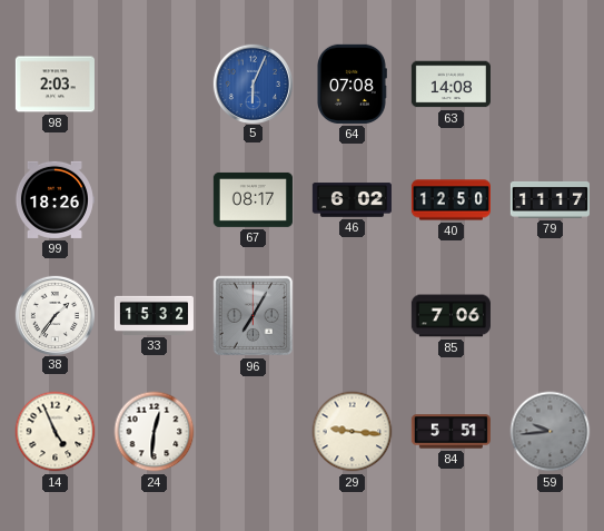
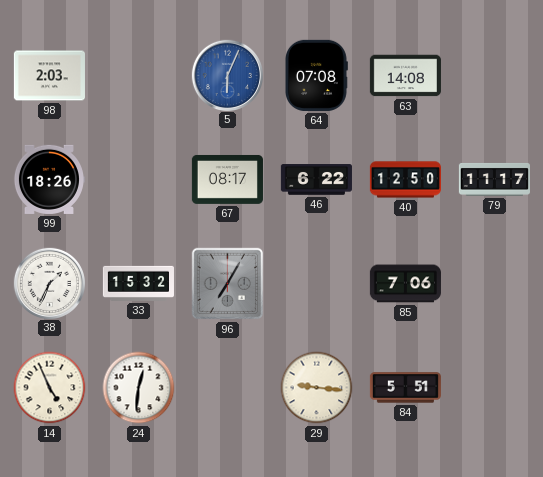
46: 6:02 -> 6:22 (316, 180)
38: 1:36 -> 1:34 (49, 283)
59: 9:44 -> none (551, 432)
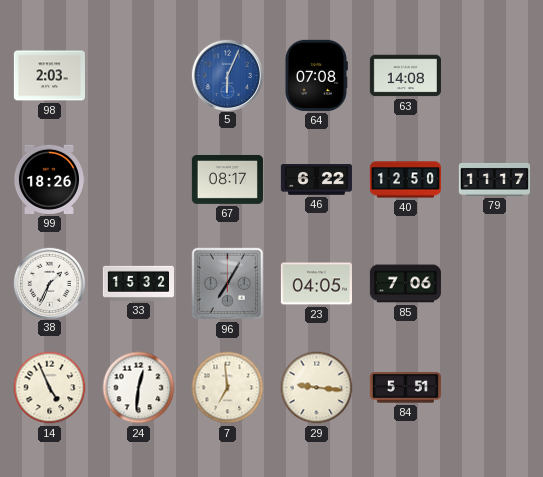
23: none -> 04:05 (316, 284)
7: none -> 6:59 (228, 388)
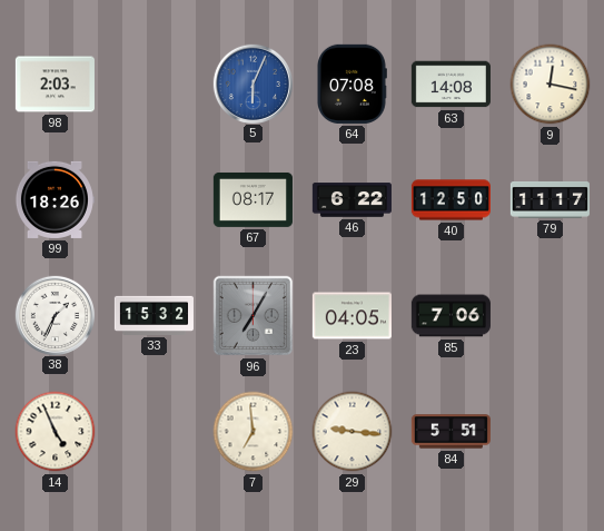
9: none -> 12:17 (551, 85)
24: 12:31 -> none (139, 388)
